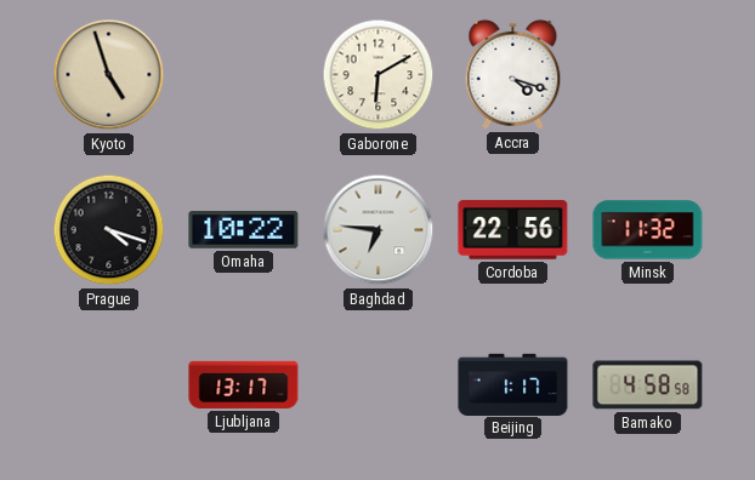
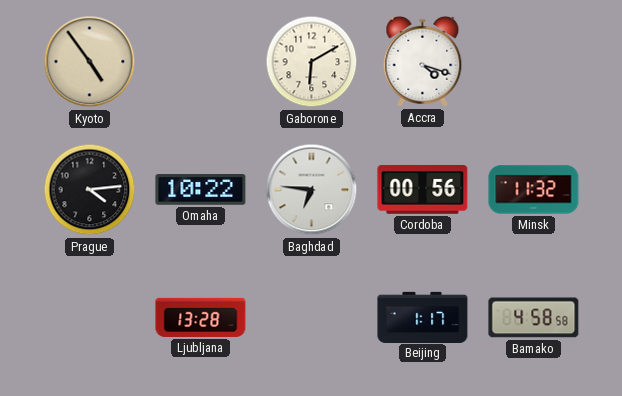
Kyoto: 4:57 -> 4:54 (90, 62)
Prague: 4:18 -> 4:14 (90, 190)
Cordoba: 22:56 -> 00:56 (423, 189)
Ljubljana: 13:17 -> 13:28 (201, 317)
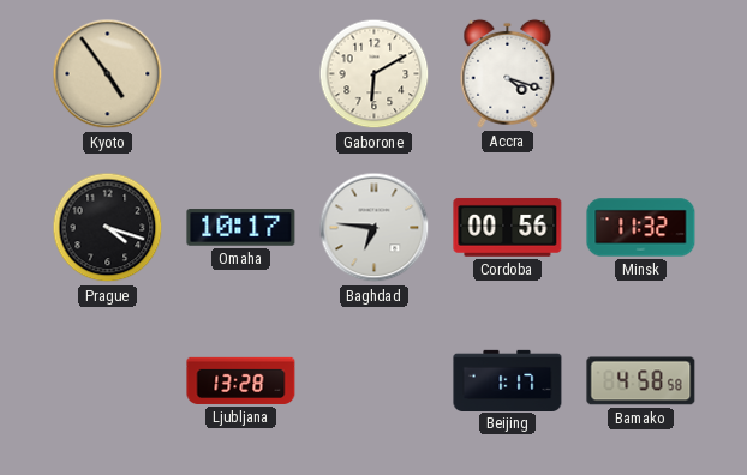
Prague: 4:14 -> 4:18 (108, 228)
Omaha: 10:22 -> 10:17 (241, 228)
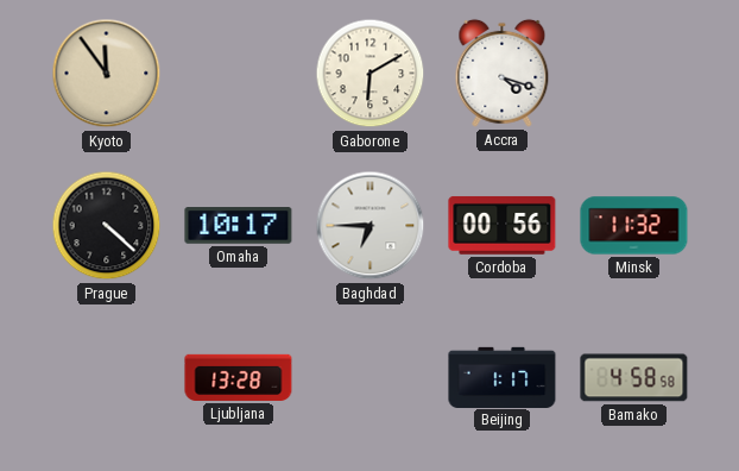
Kyoto: 4:54 -> 11:54 (107, 74)
Prague: 4:18 -> 4:22 (107, 226)
Baghdad: 6:46 -> 6:45 (371, 226)
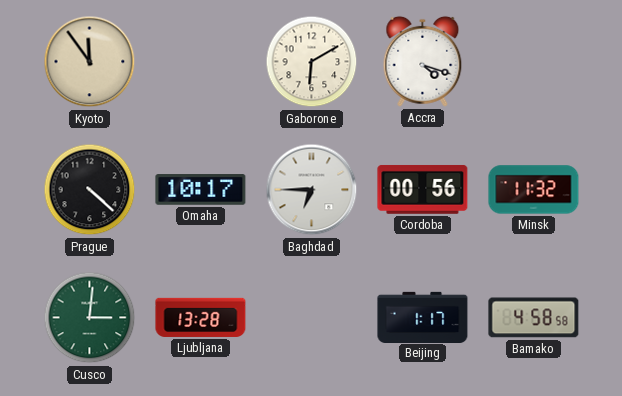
Cusco: none -> 3:01 (90, 318)
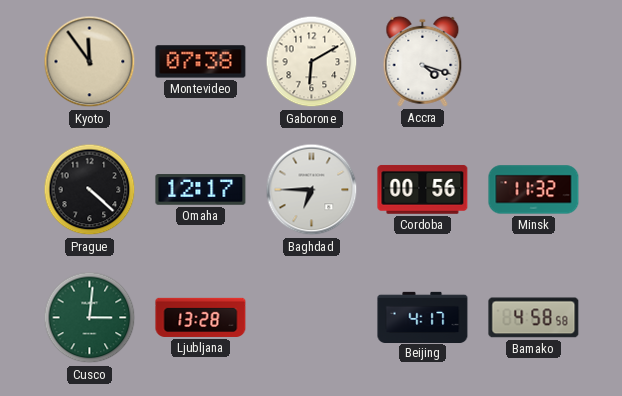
Montevideo: none -> 07:38 (201, 62)
Omaha: 10:17 -> 12:17 (201, 190)
Beijing: 1:17 -> 4:17 (423, 317)
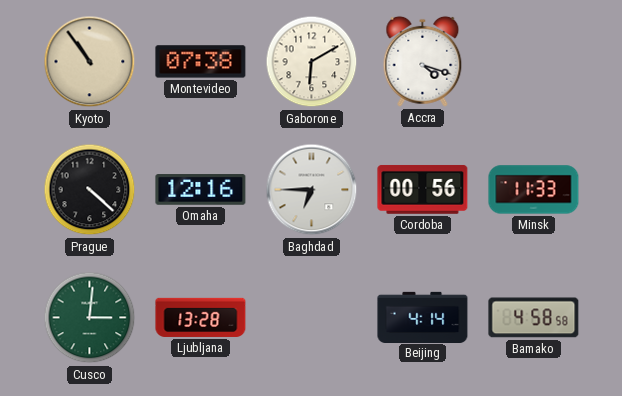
Kyoto: 11:54 -> 10:54 (90, 62)
Omaha: 12:17 -> 12:16 (201, 190)
Minsk: 11:32 -> 11:33 (534, 190)
Beijing: 4:17 -> 4:14 (423, 317)
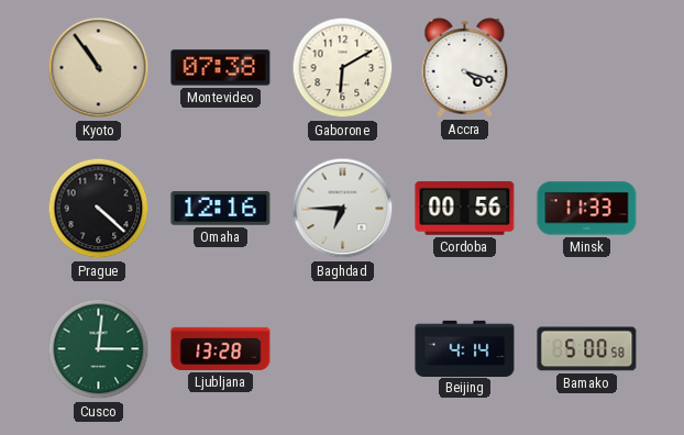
Bamako: 4:58 -> 5:00 (587, 349)
